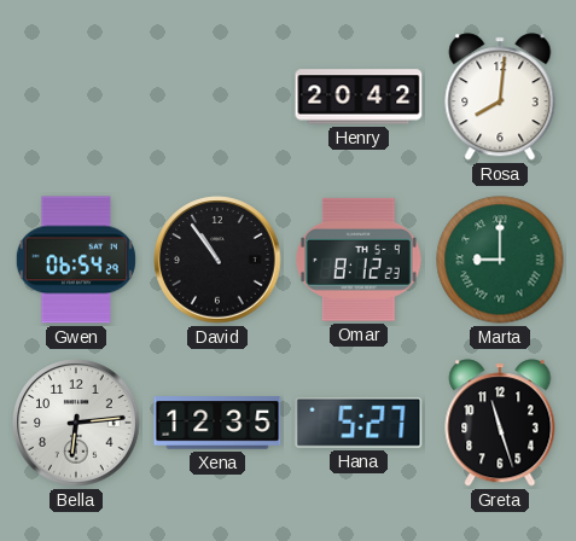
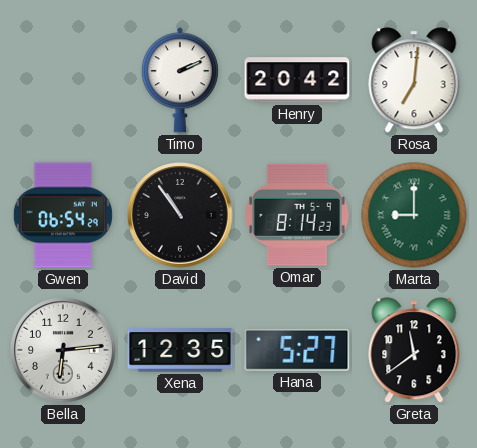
Timo: none -> 2:11 (180, 80)
Rosa: 8:01 -> 7:01 (414, 80)
Omar: 8:12 -> 8:14 (298, 215)
Greta: 11:27 -> 11:39 (414, 350)
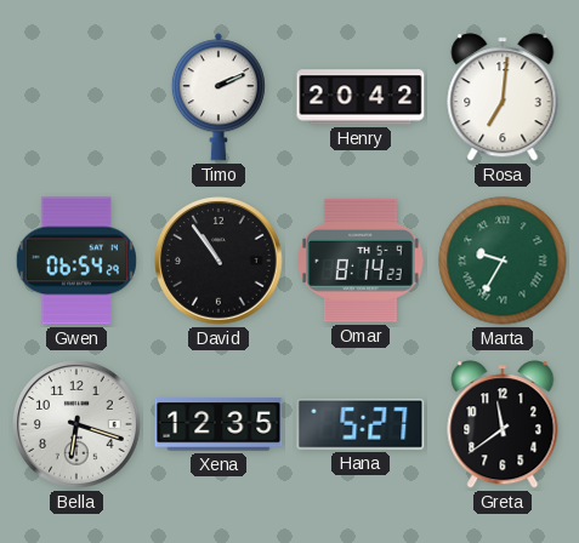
Marta: 9:00 -> 9:35 (503, 261)
Bella: 6:14 -> 6:18 (76, 424)
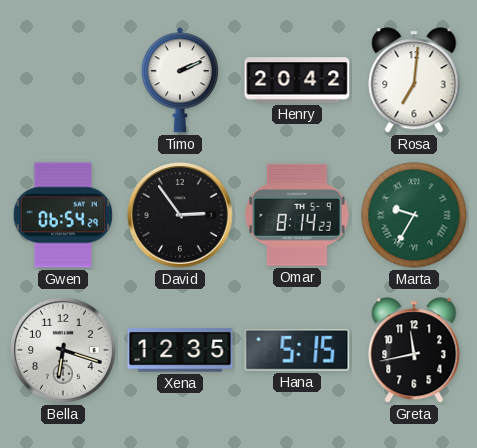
David: 10:54 -> 2:54 (180, 215)
Hana: 5:27 -> 5:15 (297, 350)
Greta: 11:39 -> 11:43 (414, 350)
